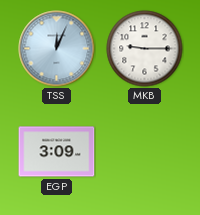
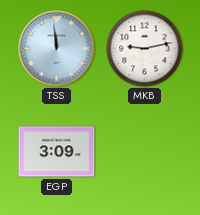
TSS: 12:04 -> 11:59 (57, 49)
MKB: 9:15 -> 9:13 (145, 49)
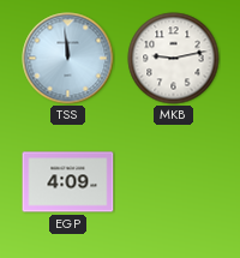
EGP: 3:09 -> 4:09 (68, 182)
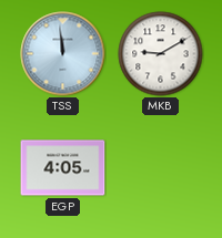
MKB: 9:13 -> 9:10 (161, 54)
EGP: 4:09 -> 4:05 (63, 168)
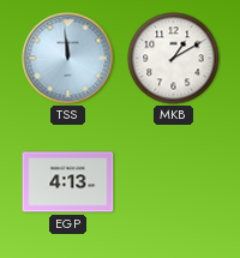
MKB: 9:10 -> 1:10 (174, 59)
EGP: 4:05 -> 4:13 (68, 182)
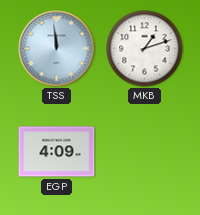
MKB: 1:10 -> 1:12 (145, 49)
EGP: 4:13 -> 4:09 (57, 152)
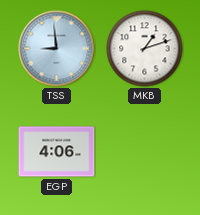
TSS: 11:59 -> 8:59 (57, 49)
EGP: 4:09 -> 4:06 (57, 152)
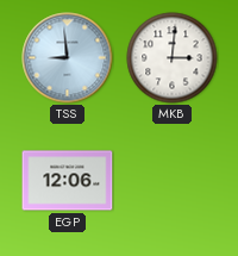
MKB: 1:12 -> 3:01 (173, 58)
EGP: 4:06 -> 12:06 (68, 181)
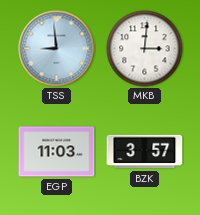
EGP: 12:06 -> 11:03 (57, 152)
BZK: none -> 3:57 (145, 152)
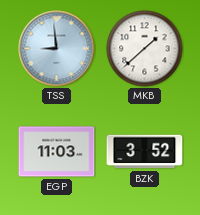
MKB: 3:01 -> 1:38 (145, 49)
BZK: 3:57 -> 3:52 (145, 152)
